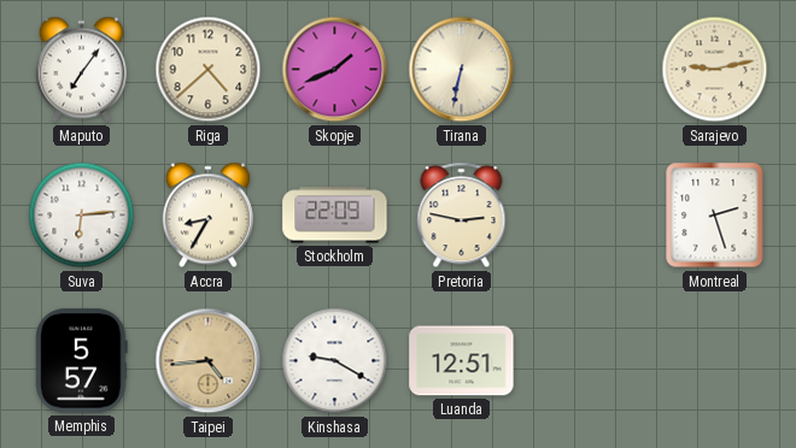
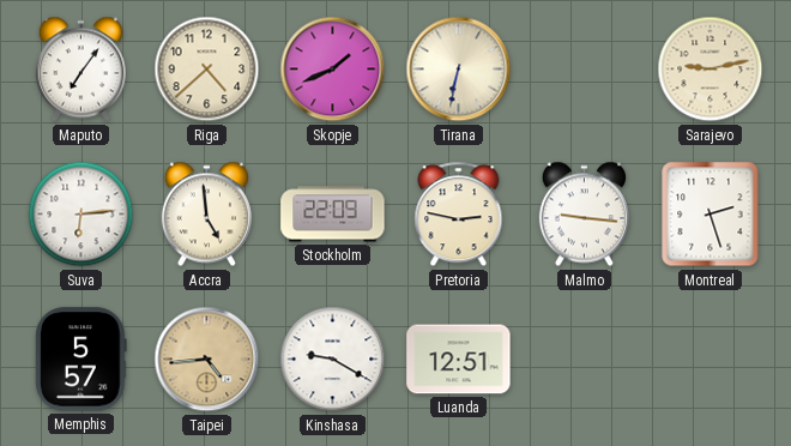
Accra: 8:35 -> 4:59 (206, 215)
Malmo: none -> 9:16 (584, 215)
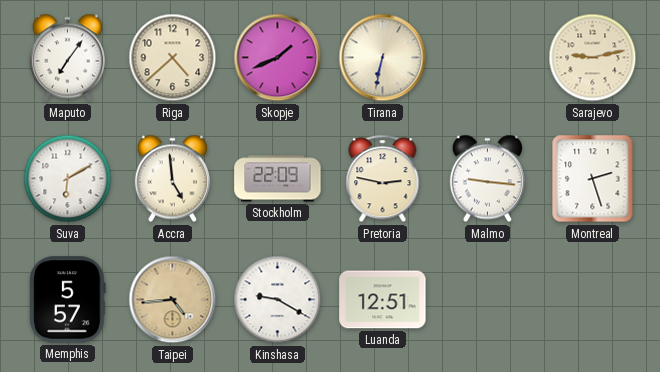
Suva: 6:14 -> 6:10 (68, 179)
